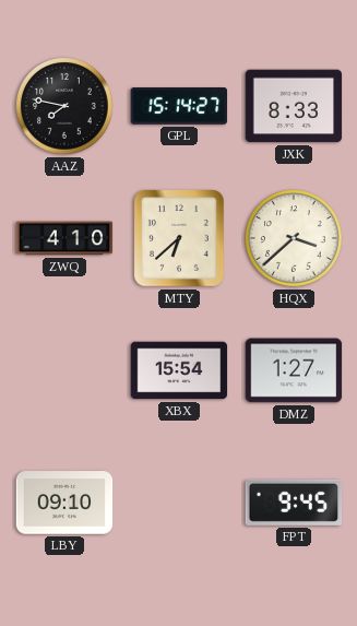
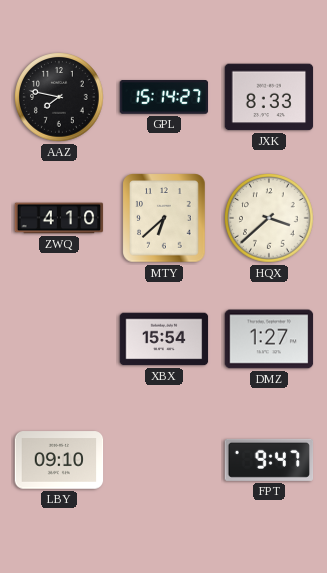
FPT: 9:45 -> 9:47 (269, 460)
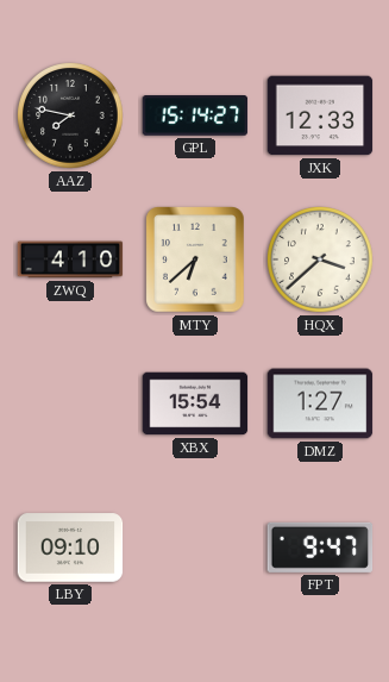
JXK: 8:33 -> 12:33 (320, 115)
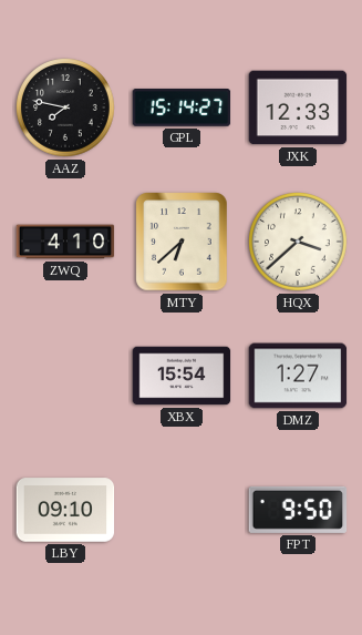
FPT: 9:47 -> 9:50 (298, 510)
